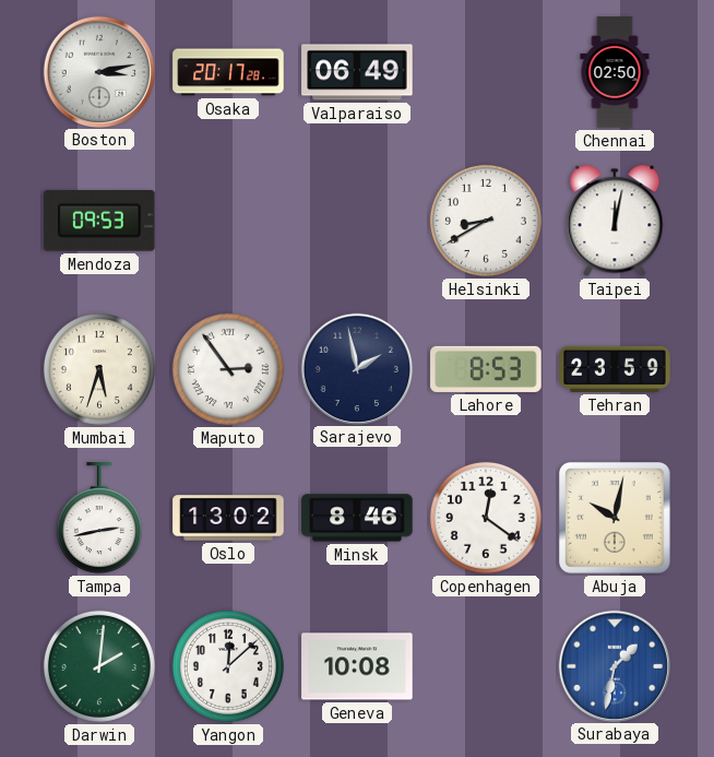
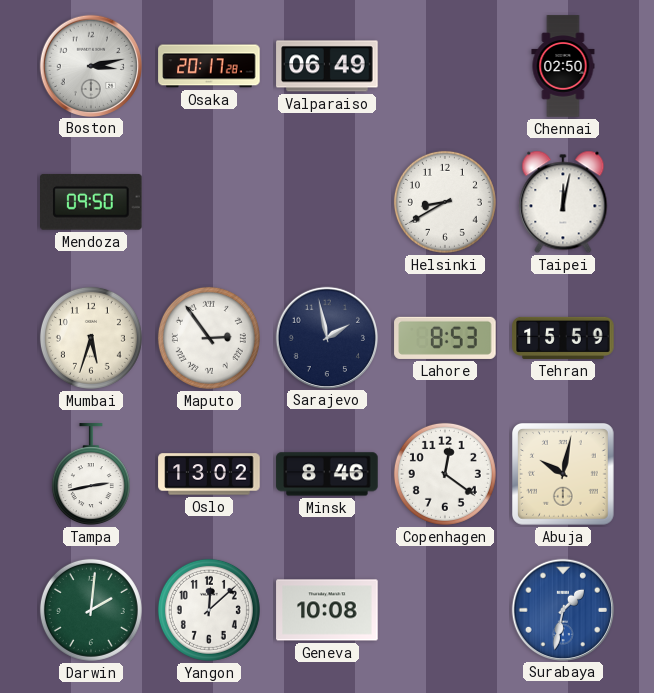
Mendoza: 09:53 -> 09:50 (92, 202)
Tehran: 23:59 -> 15:59 (563, 338)
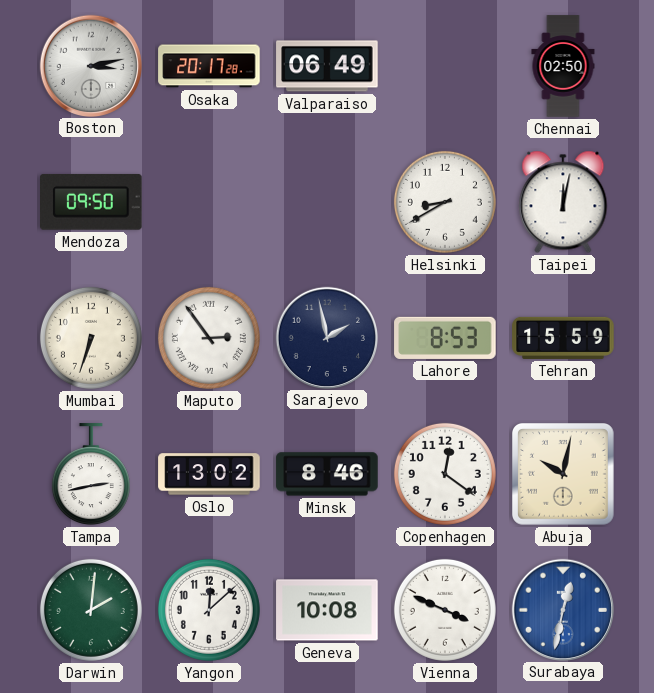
Mumbai: 5:33 -> 6:33 (91, 338)
Vienna: none -> 3:49 (445, 610)
Surabaya: 1:32 -> 12:32 (562, 609)
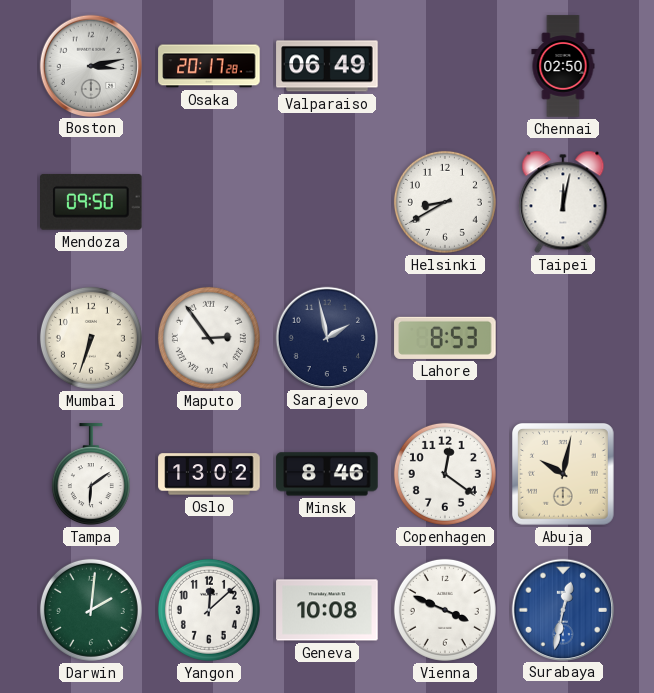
Tehran: 15:59 -> none (563, 338)
Tampa: 2:43 -> 6:09 (91, 475)
